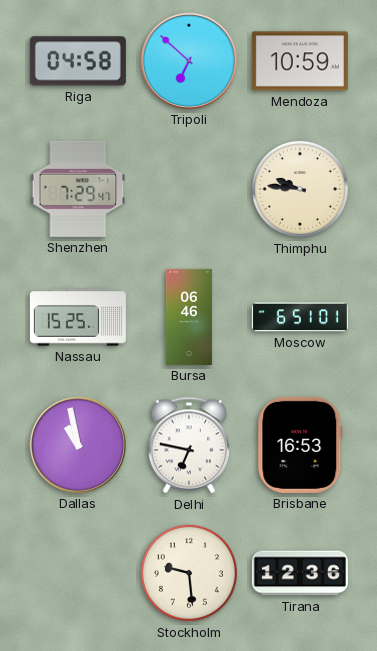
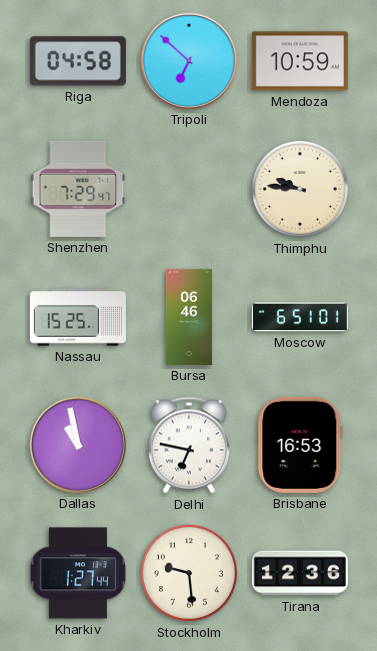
Kharkiv: none -> 1:27 (78, 573)
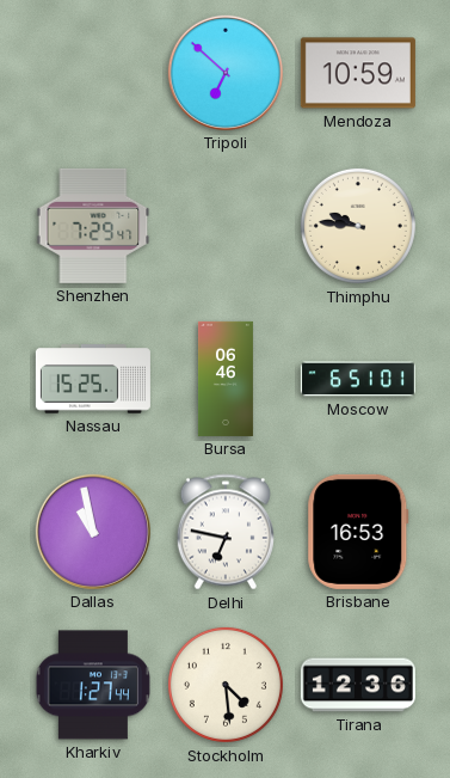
Riga: 04:58 -> none (78, 61)
Stockholm: 9:29 -> 4:29 (226, 685)
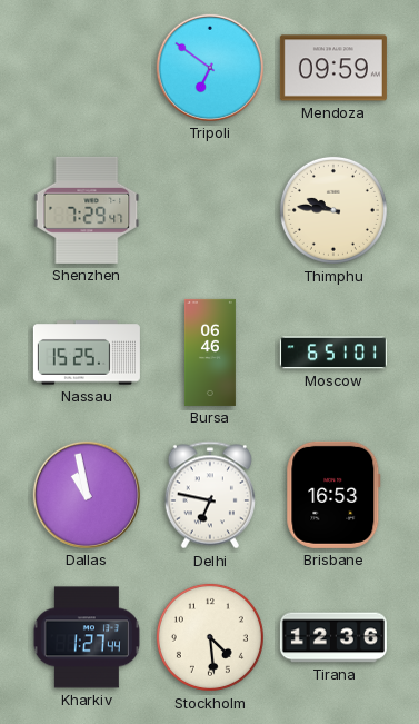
Tripoli: 6:52 -> 6:51 (210, 68)
Mendoza: 10:59 -> 09:59 (333, 68)
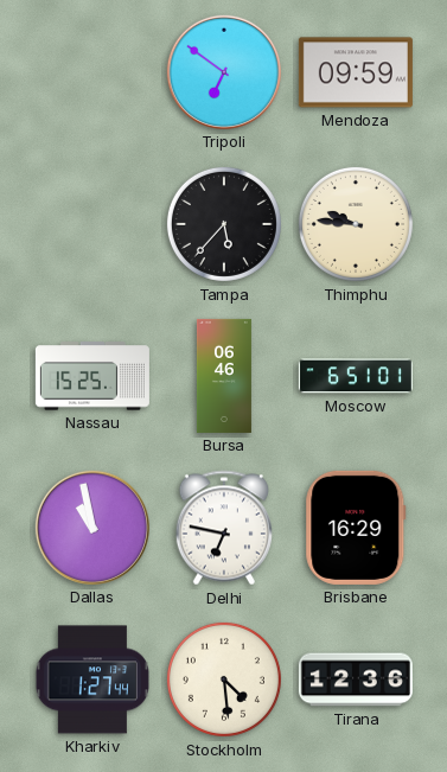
Shenzhen: 7:29 -> none (87, 210)
Tampa: none -> 5:37 (224, 224)
Brisbane: 16:53 -> 16:29 (356, 528)
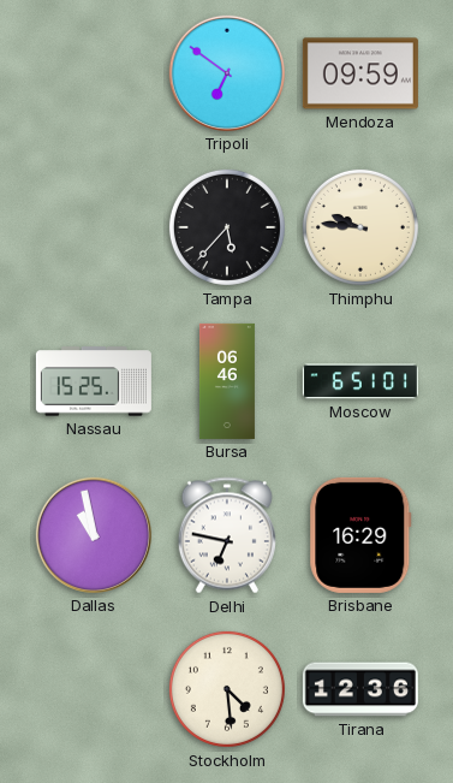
Kharkiv: 1:27 -> none (92, 680)
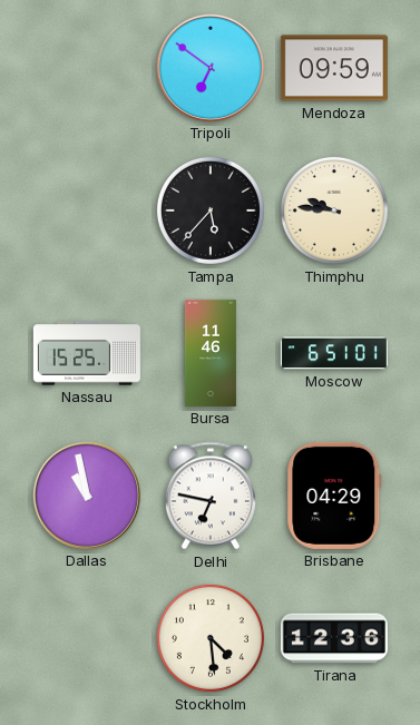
Bursa: 06:46 -> 11:46 (211, 353)
Brisbane: 16:29 -> 04:29 (334, 496)
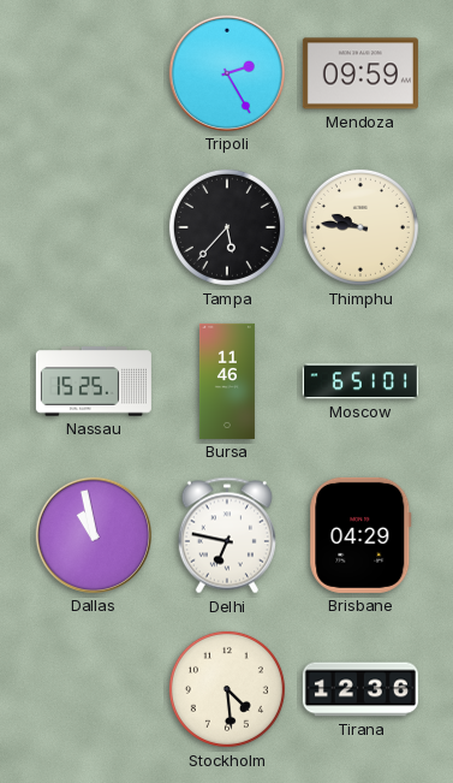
Tripoli: 6:51 -> 2:25 (227, 73)
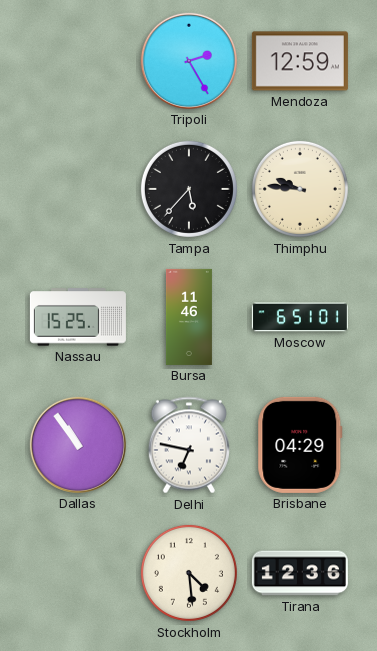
Mendoza: 09:59 -> 12:59 (300, 61)
Dallas: 10:58 -> 10:54 (78, 445)
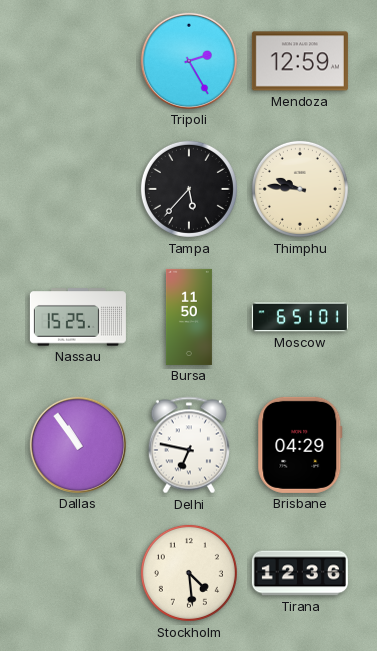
Bursa: 11:46 -> 11:50 (189, 317)
